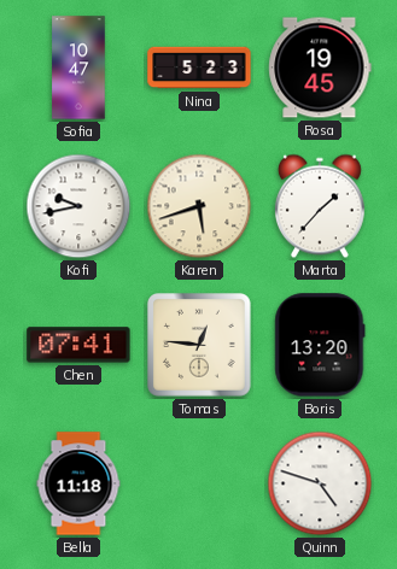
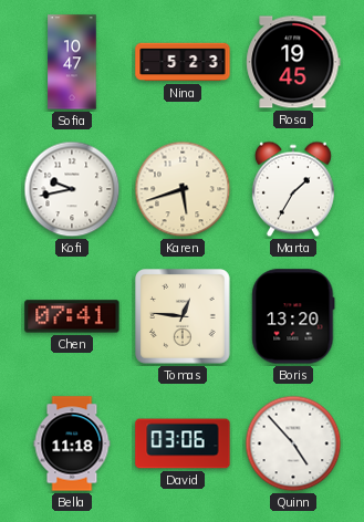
Marta: 1:37 -> 1:35 (293, 189)
David: none -> 03:06 (183, 443)
Quinn: 4:48 -> 4:53 (293, 443)
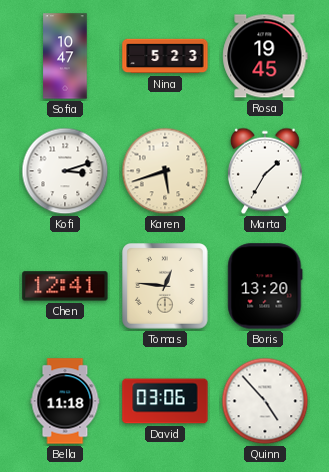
Kofi: 9:43 -> 3:12 (65, 171)
Chen: 07:41 -> 12:41 (65, 286)
